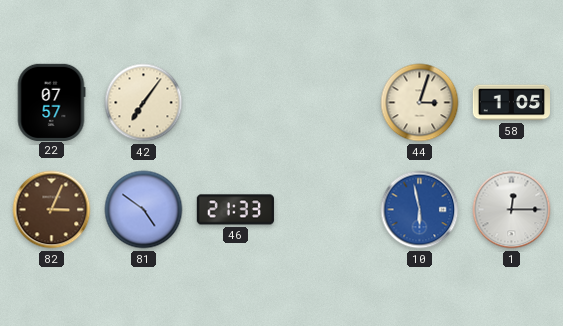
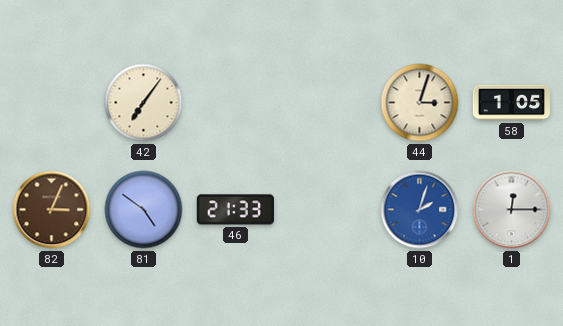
22: 07:57 -> none (51, 102)
10: 5:58 -> 2:03 (420, 210)
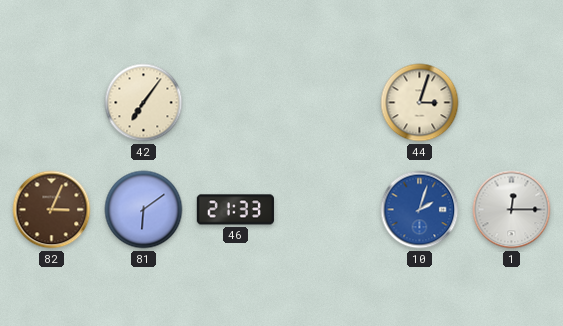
58: 1:05 -> none (512, 103)
81: 4:51 -> 6:09 (144, 210)
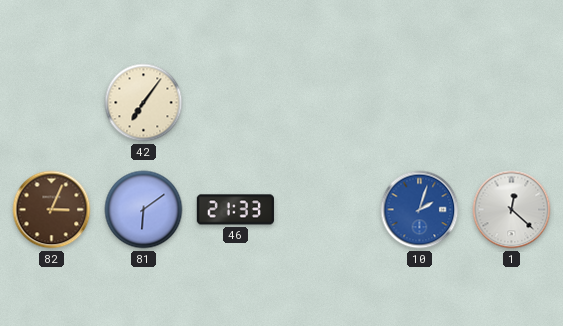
44: 3:03 -> none (420, 103)
1: 12:15 -> 12:22 (512, 210)
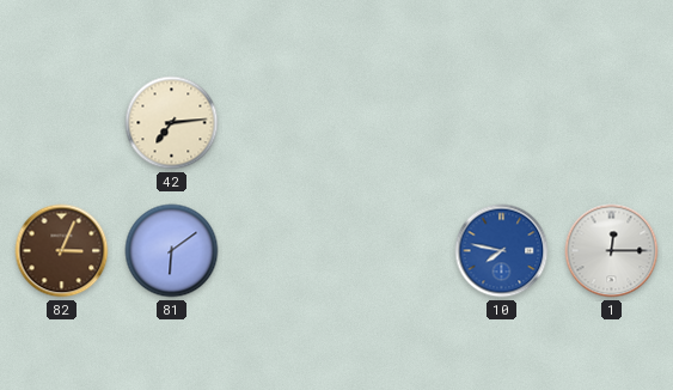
42: 7:06 -> 7:14 (172, 123)
46: 21:33 -> none (235, 210)
10: 2:03 -> 7:47 (502, 251)
1: 12:22 -> 12:15 (612, 251)
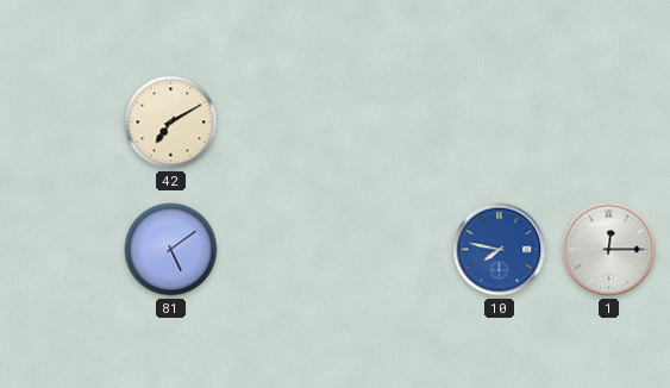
42: 7:14 -> 7:10 (171, 123)
82: 3:04 -> none (62, 251)
81: 6:09 -> 5:09 (171, 250)
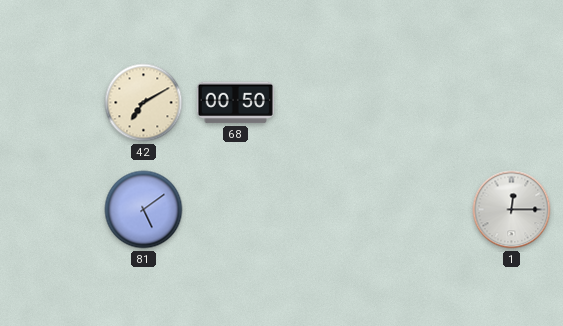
68: none -> 00:50 (235, 103)
10: 7:47 -> none (500, 250)
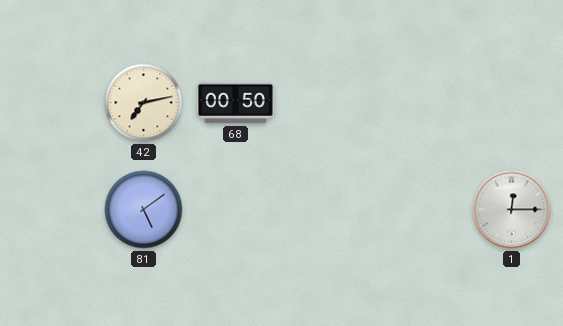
42: 7:10 -> 7:13 (144, 103)
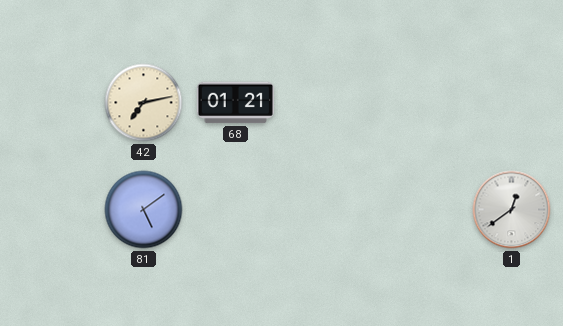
68: 00:50 -> 01:21 (235, 103)
1: 12:15 -> 12:39 (512, 210)
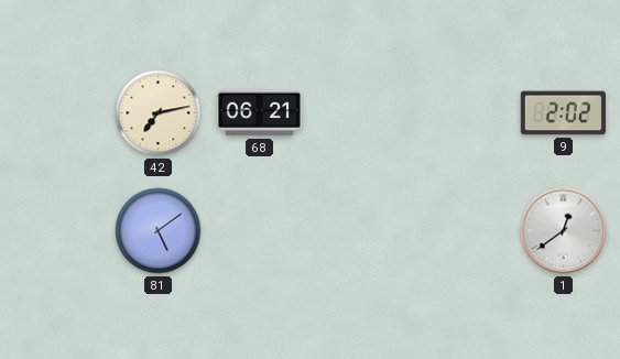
68: 01:21 -> 06:21 (259, 113)
9: none -> 2:02 (563, 113)
